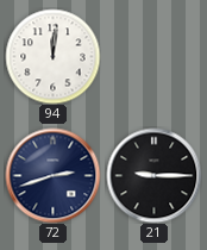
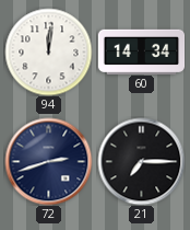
60: none -> 14:34 (141, 51)
21: 9:15 -> 7:15 (141, 161)
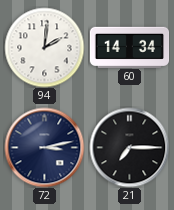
94: 12:01 -> 2:01 (44, 47)
72: 2:42 -> 3:13 (44, 147)
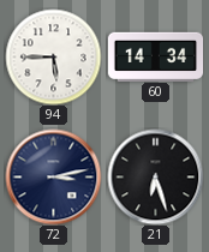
94: 2:01 -> 5:45 (53, 56)
21: 7:15 -> 6:27 (155, 176)
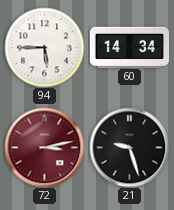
72 dial: navy -> burgundy (44, 147)
21: 6:27 -> 9:27 (129, 147)
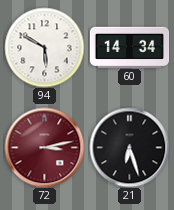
94: 5:45 -> 5:50 (44, 47)
21: 9:27 -> 6:27 (129, 147)
